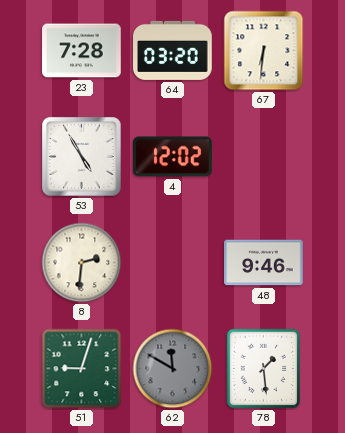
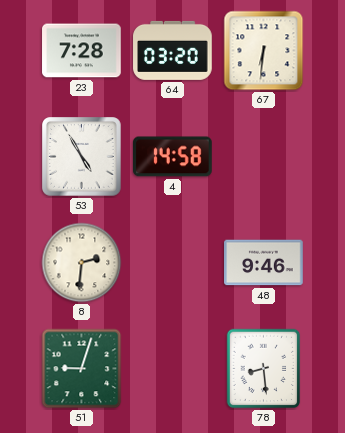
4: 12:02 -> 14:58 (173, 157)
62: 11:50 -> none (173, 369)
78: 1:29 -> 8:29 (264, 369)
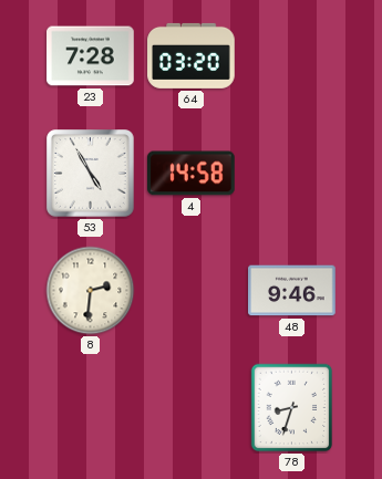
67: 6:31 -> none (264, 51)
51: 9:03 -> none (82, 369)
78: 8:29 -> 8:33 (292, 408)
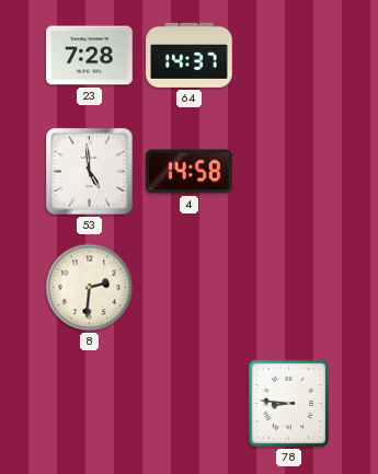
64: 03:20 -> 14:37 (190, 55)
53: 4:55 -> 4:59 (90, 172)
48: 9:46 -> none (292, 291)
78: 8:33 -> 8:46 (289, 404)
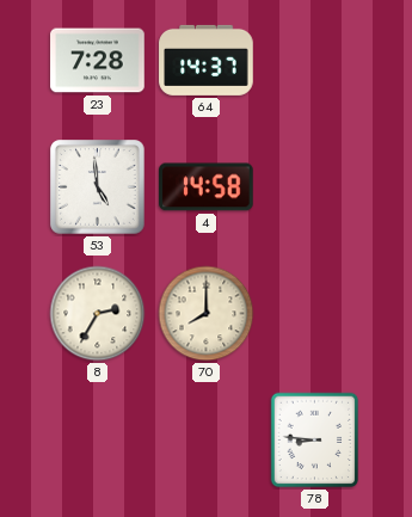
8: 2:31 -> 2:35 (98, 314)
70: none -> 8:00 (207, 314)
